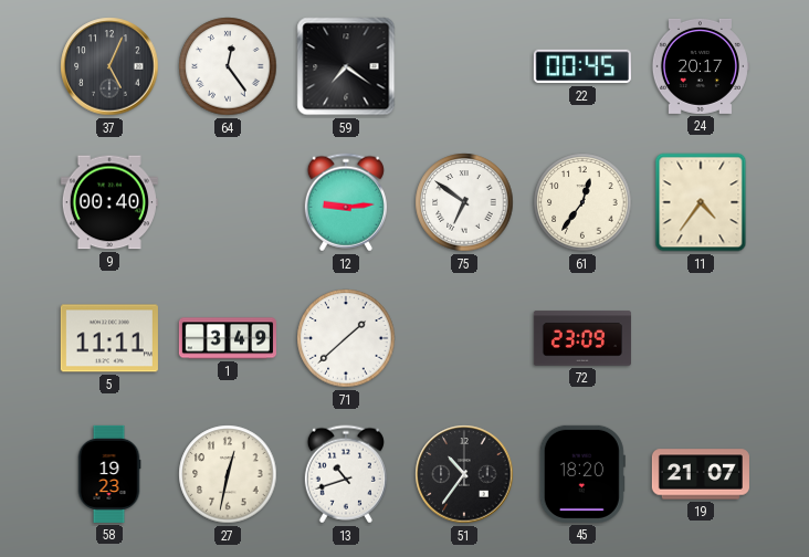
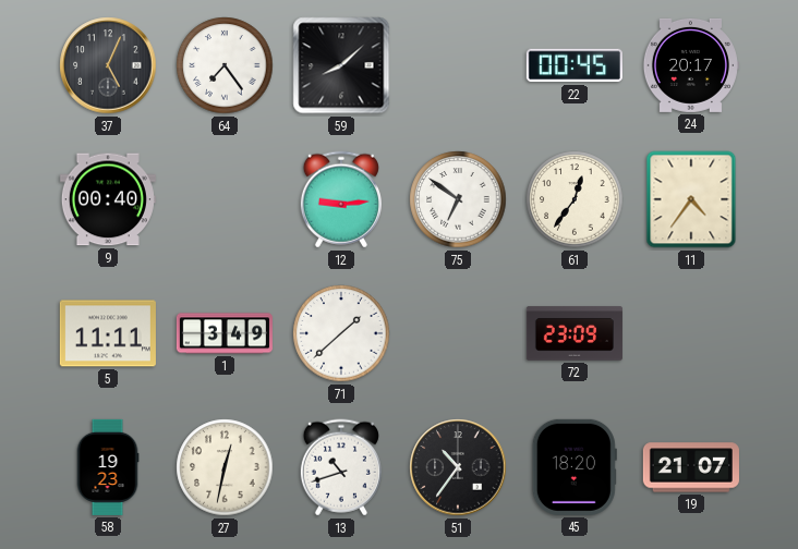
64: 12:24 -> 7:24 (225, 65)
59: 7:21 -> 8:08 (341, 65)
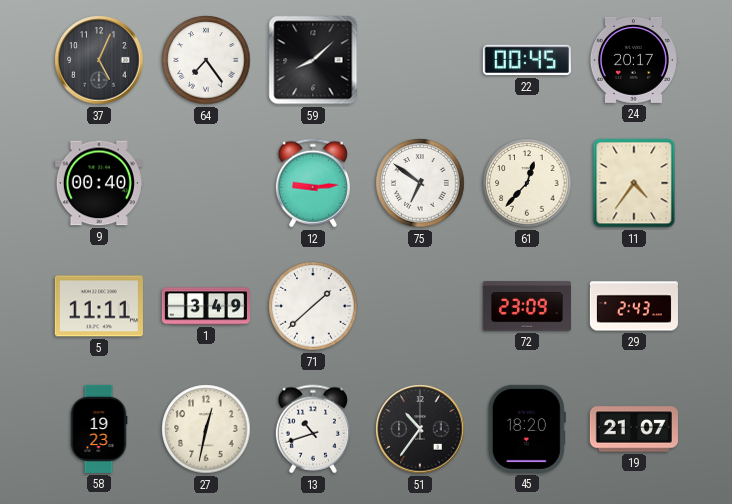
61: 12:36 -> 12:37 (527, 183)
29: none -> 2:43 (634, 306)
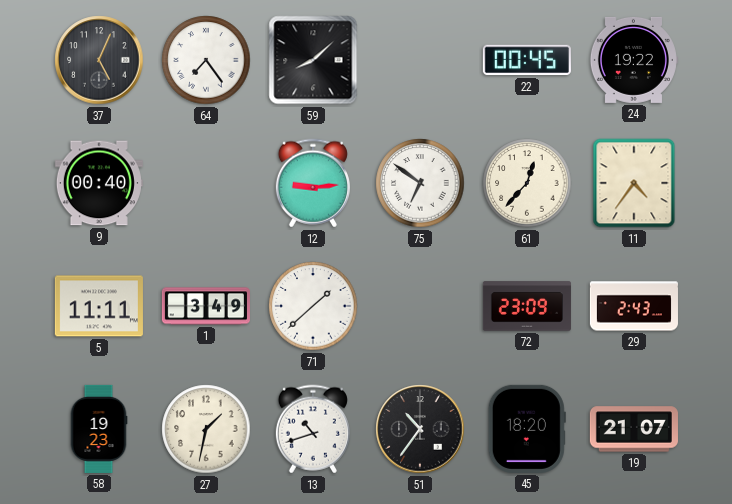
24: 20:17 -> 19:22 (633, 60)
27: 12:32 -> 1:32 (206, 429)
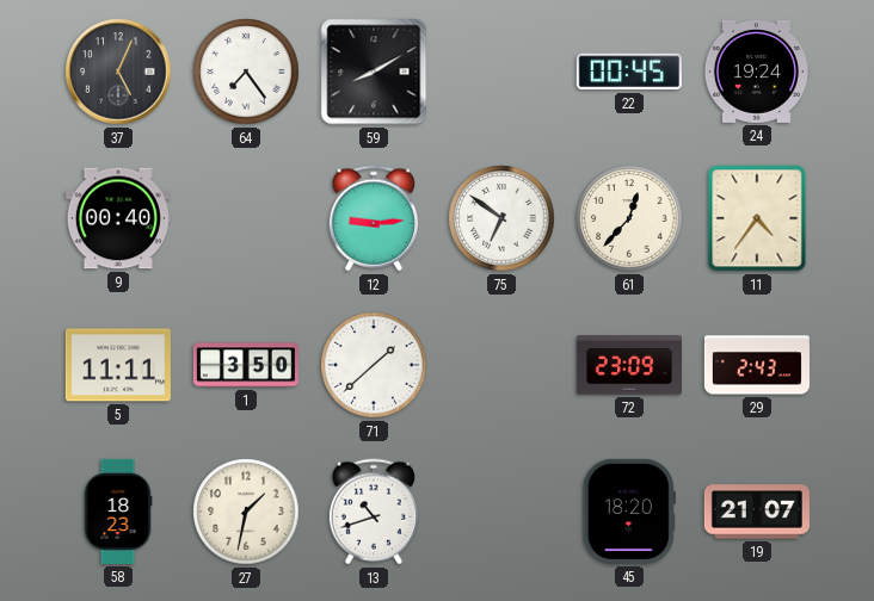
59: 8:08 -> 8:10 (374, 72)
24: 19:22 -> 19:24 (756, 72)
1: 3:49 -> 3:50 (246, 365)
58: 19:23 -> 18:23 (118, 512)
51: 10:36 -> none (420, 429)
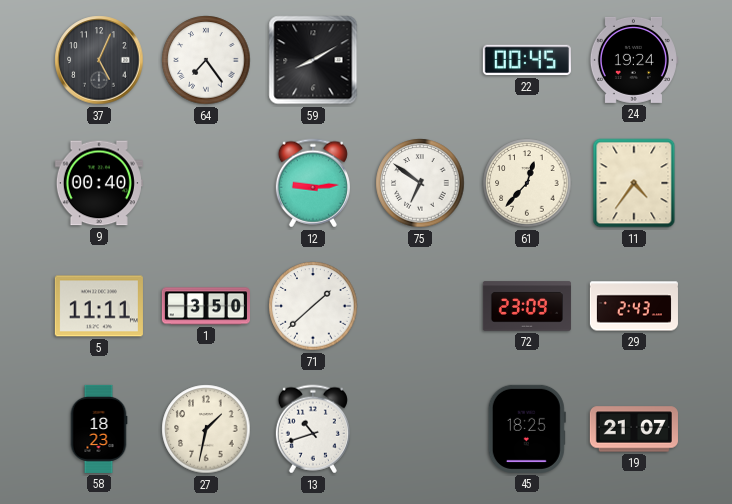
45: 18:20 -> 18:25 (527, 429)
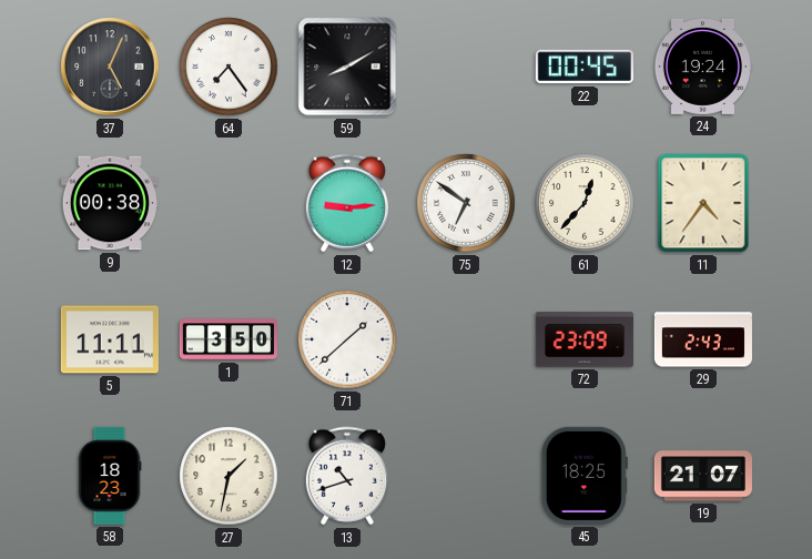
9: 00:40 -> 00:38 (110, 203)
